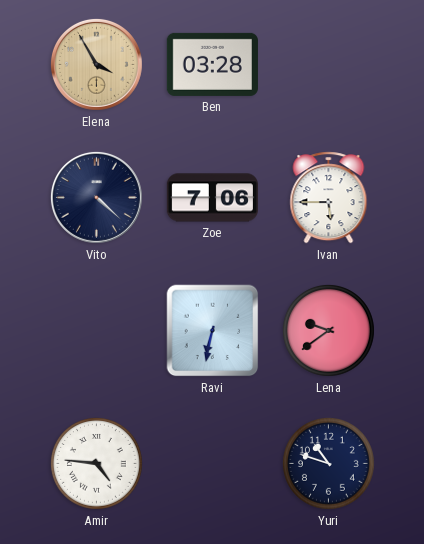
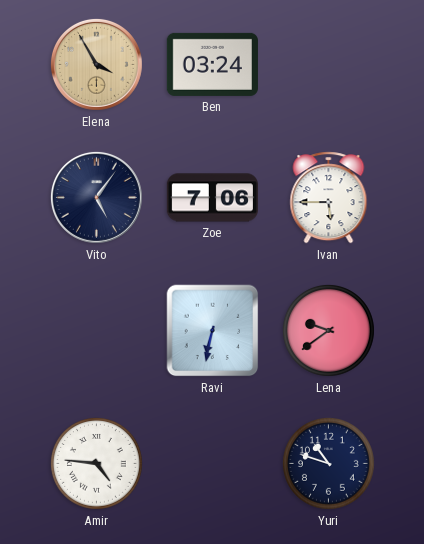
Ben: 03:28 -> 03:24 (212, 64)
Vito: 4:22 -> 5:06 (96, 197)
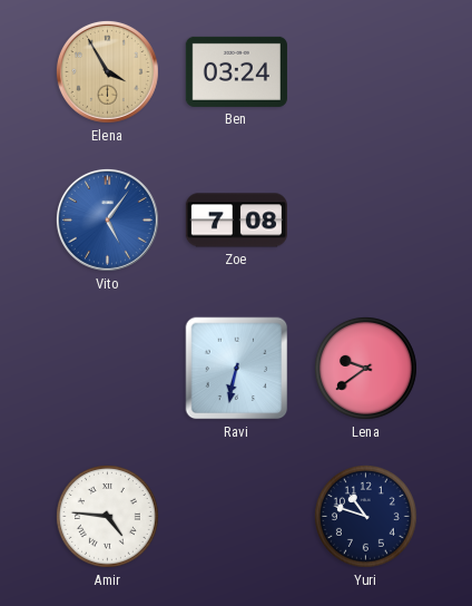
Vito dial: navy -> blue (107, 219)
Zoe: 7:06 -> 7:08 (236, 221)
Ivan: 5:45 -> none (329, 198)
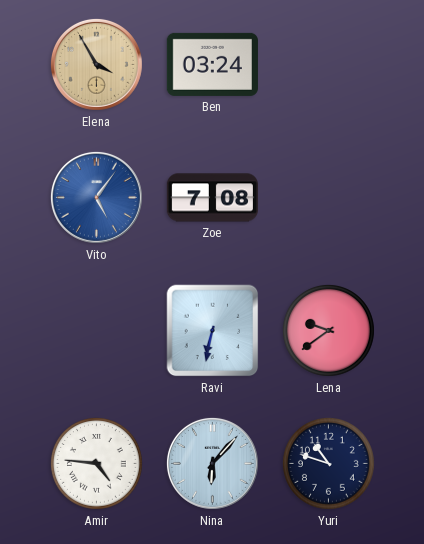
Nina: none -> 6:07 (212, 463)
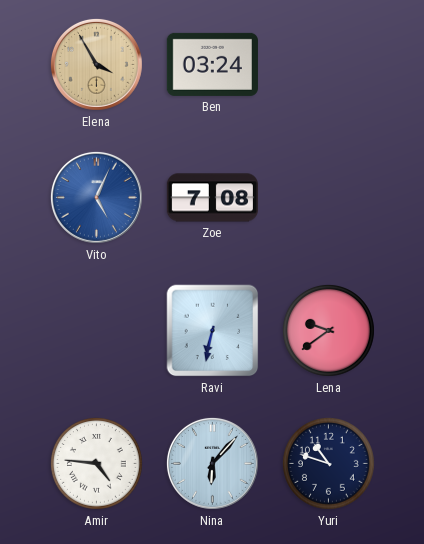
Vito: 5:06 -> 5:04 (96, 197)
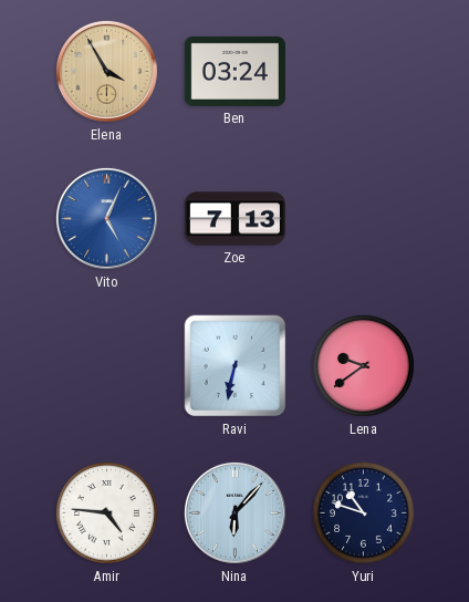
Zoe: 7:08 -> 7:13 (234, 219)
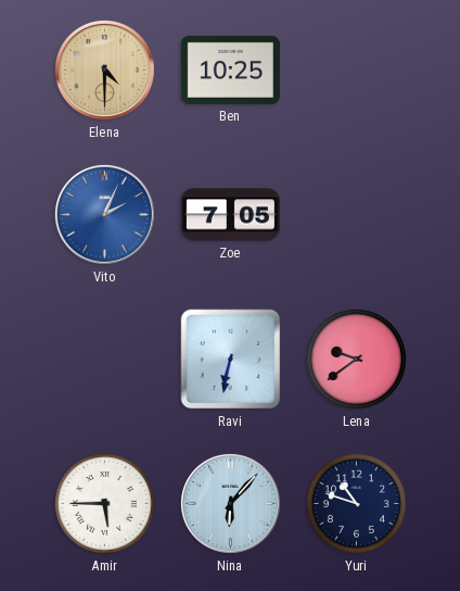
Elena: 3:55 -> 4:30 (104, 70)
Ben: 03:24 -> 10:25 (230, 70)
Vito: 5:04 -> 2:04 (104, 214)
Zoe: 7:13 -> 7:05 (230, 215)
Amir: 4:46 -> 5:45 (104, 503)
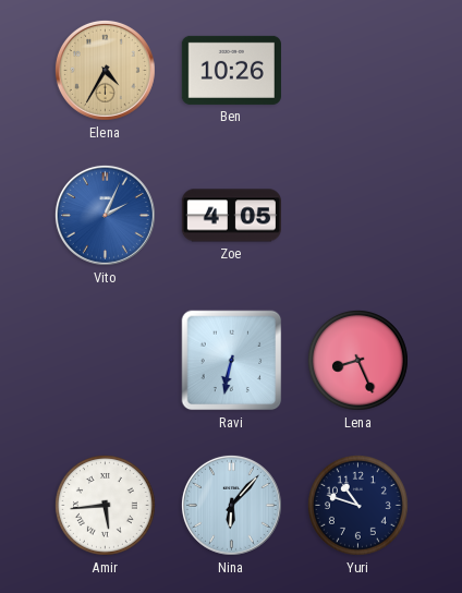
Elena: 4:30 -> 4:35 (105, 70)
Ben: 10:25 -> 10:26 (231, 70)
Zoe: 7:05 -> 4:05 (231, 216)
Lena: 9:39 -> 8:26 (357, 360)
Amir: 5:45 -> 5:44 (105, 505)
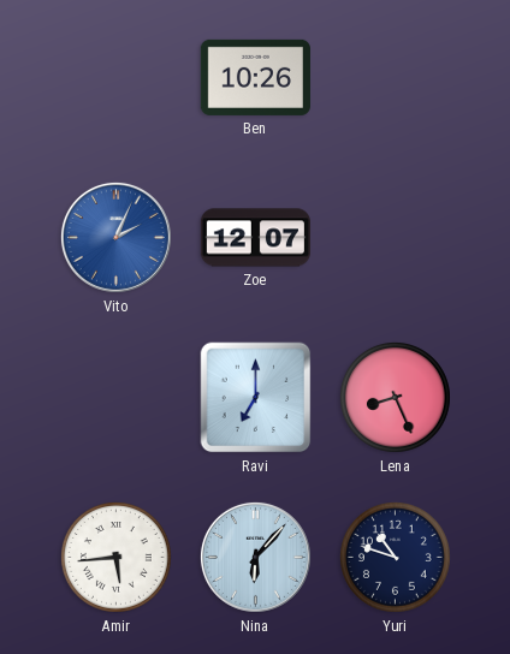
Elena: 4:35 -> none (105, 70)
Zoe: 4:05 -> 12:07 (255, 238)
Ravi: 6:32 -> 7:00 (256, 398)
